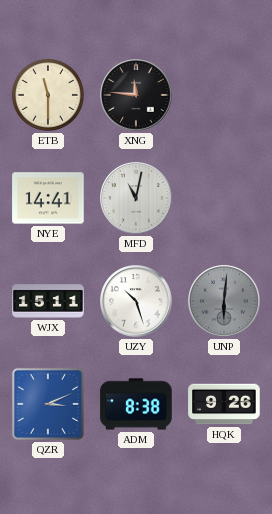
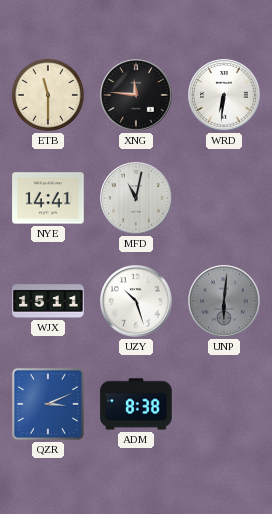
WRD: none -> 6:31 (224, 95)
HQK: 9:26 -> none (224, 404)
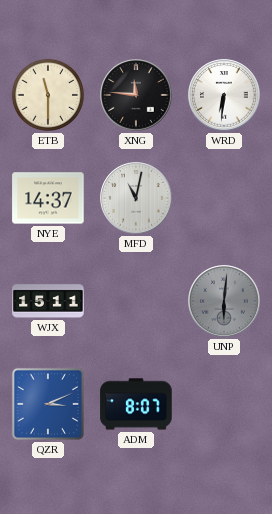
NYE: 14:41 -> 14:37 (48, 198)
UZY: 10:27 -> none (136, 301)
ADM: 8:38 -> 8:07 (136, 404)
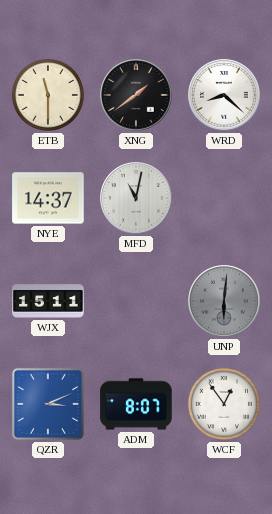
XNG: 11:46 -> 1:39 (136, 95)
WRD: 6:31 -> 8:22 (224, 95)
WCF: none -> 12:54 (224, 404)
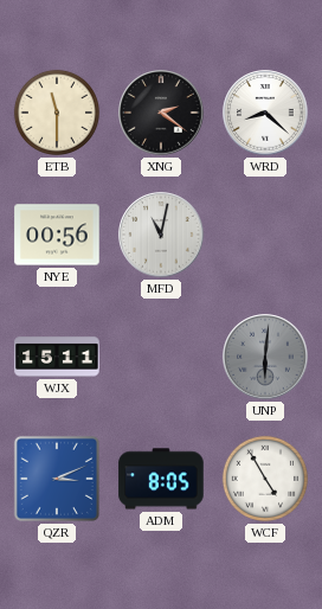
XNG: 1:39 -> 2:21 (161, 113)
NYE: 14:37 -> 00:56 (57, 235)
ADM: 8:07 -> 8:05 (161, 479)
WCF: 12:54 -> 4:55 (265, 479)
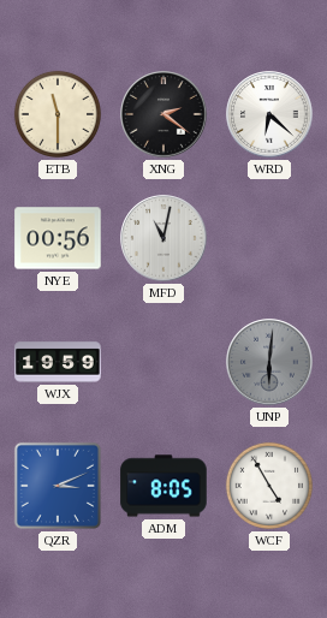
WRD: 8:22 -> 6:22 (269, 114)
WJX: 15:11 -> 19:59 (58, 362)
